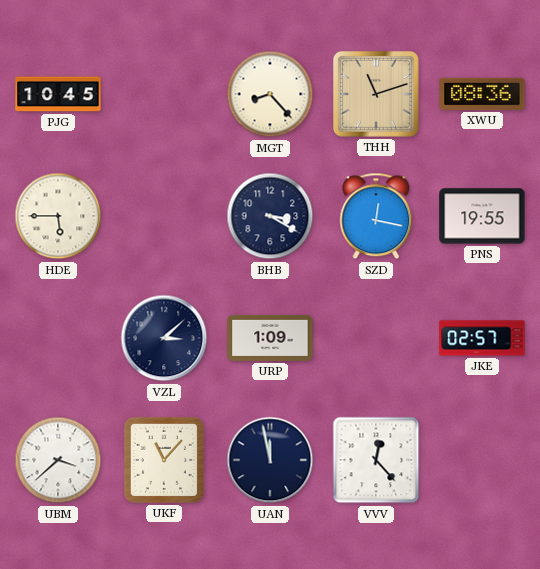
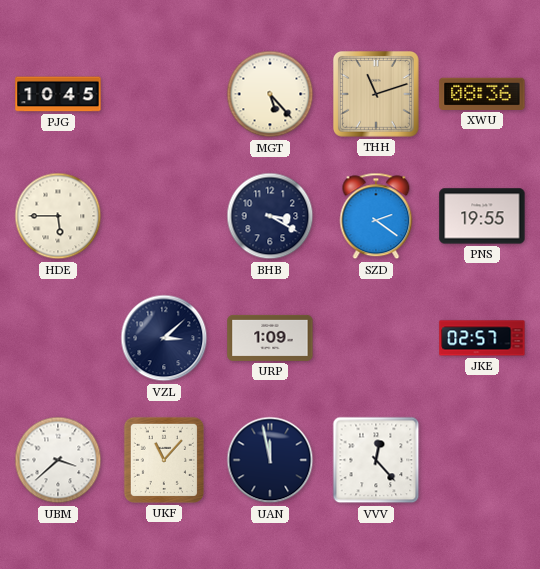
MGT: 8:23 -> 5:23 (270, 94)
SZD: 12:17 -> 2:21 (376, 216)
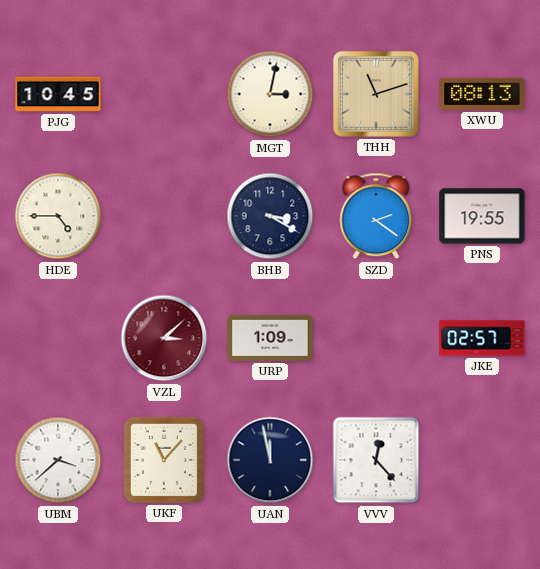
MGT: 5:23 -> 3:02 (270, 94)
XWU: 08:36 -> 08:13 (482, 94)
HDE: 5:45 -> 4:45 (58, 216)
VZL dial: navy -> burgundy (164, 338)
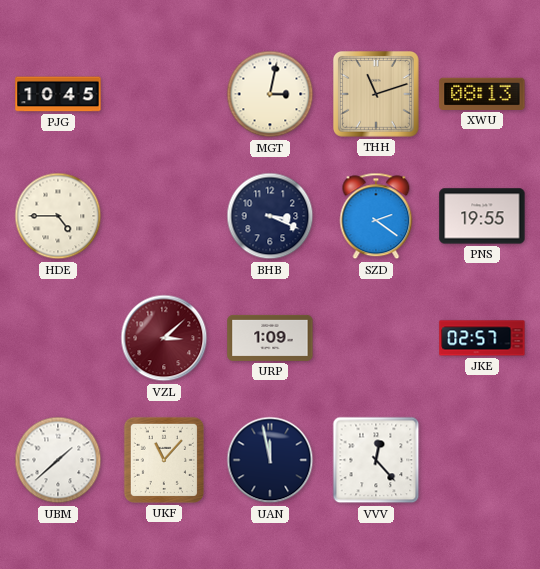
BHB: 3:20 -> 3:19 (270, 216)
UBM: 3:38 -> 1:38 (58, 460)
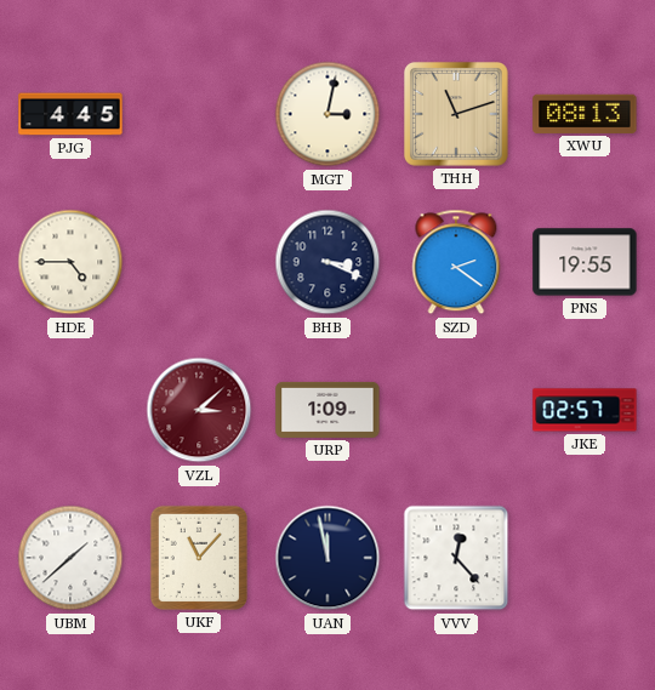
PJG: 10:45 -> 4:45 (70, 114)
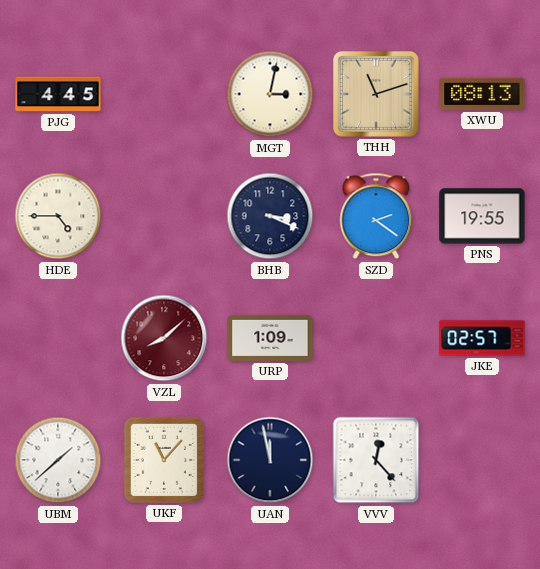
VZL: 3:08 -> 8:08 (164, 338)
